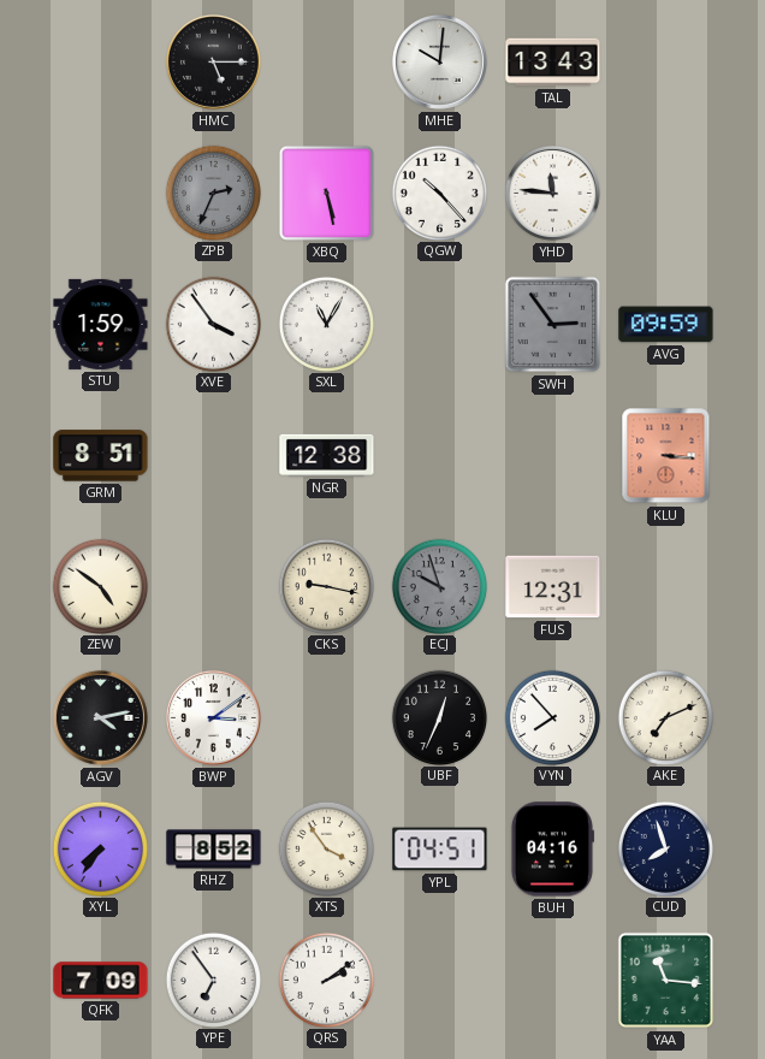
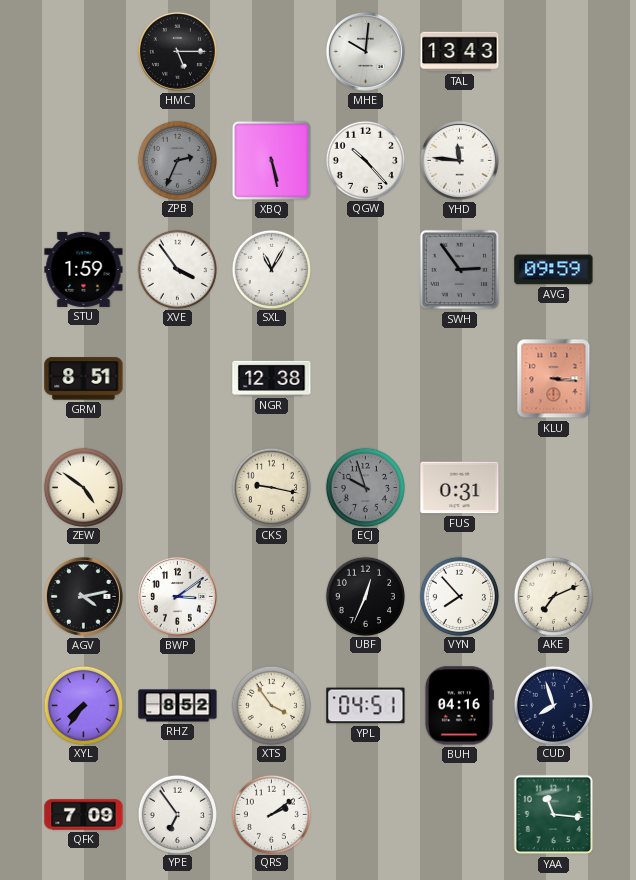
FUS: 12:31 -> 0:31 (460, 488)
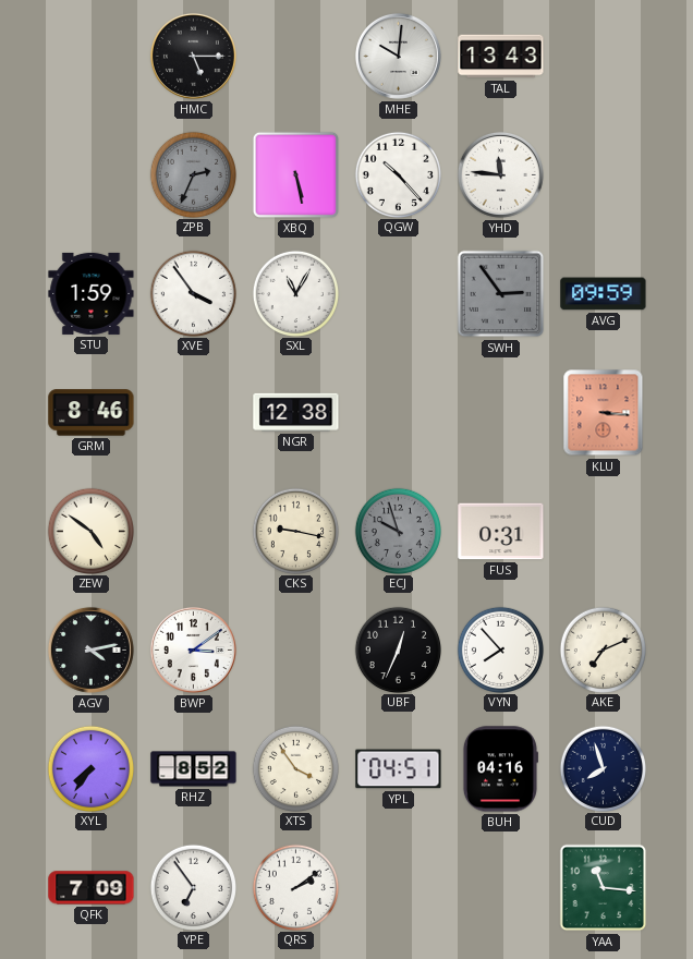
GRM: 8:51 -> 8:46 (92, 413)
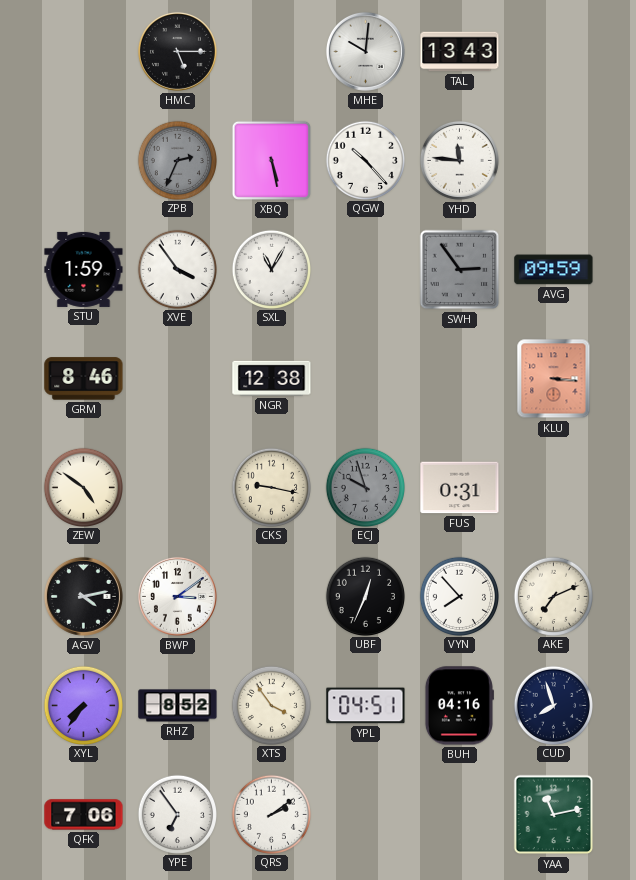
QFK: 7:09 -> 7:06 (84, 815)
YAA: 11:16 -> 11:13 (554, 815)
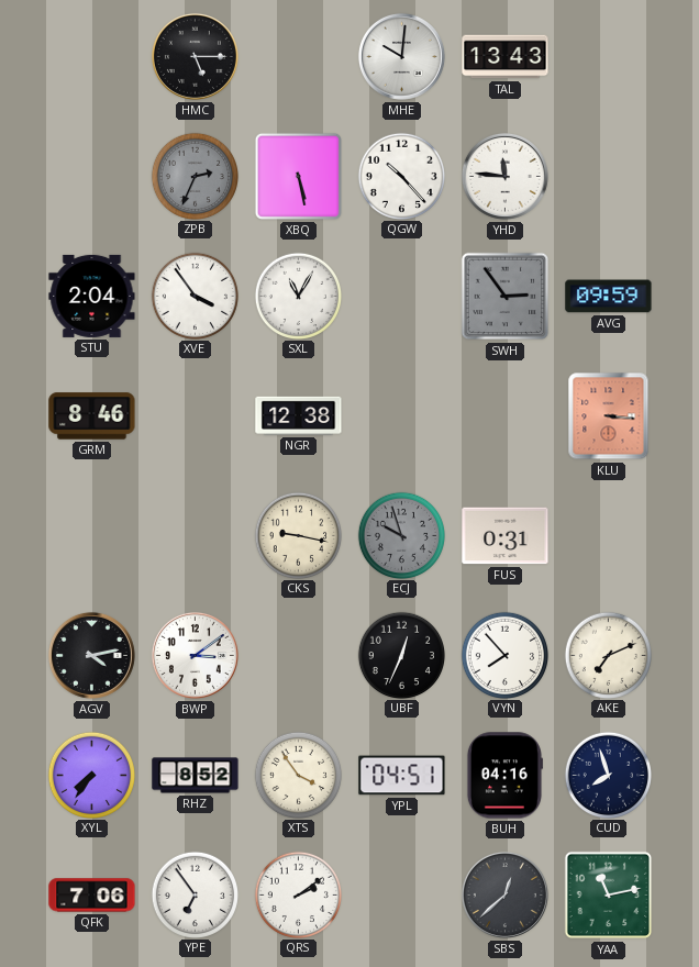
STU: 1:59 -> 2:04 (92, 296)
ZEW: 4:51 -> none (83, 487)
SBS: none -> 12:38 (504, 894)
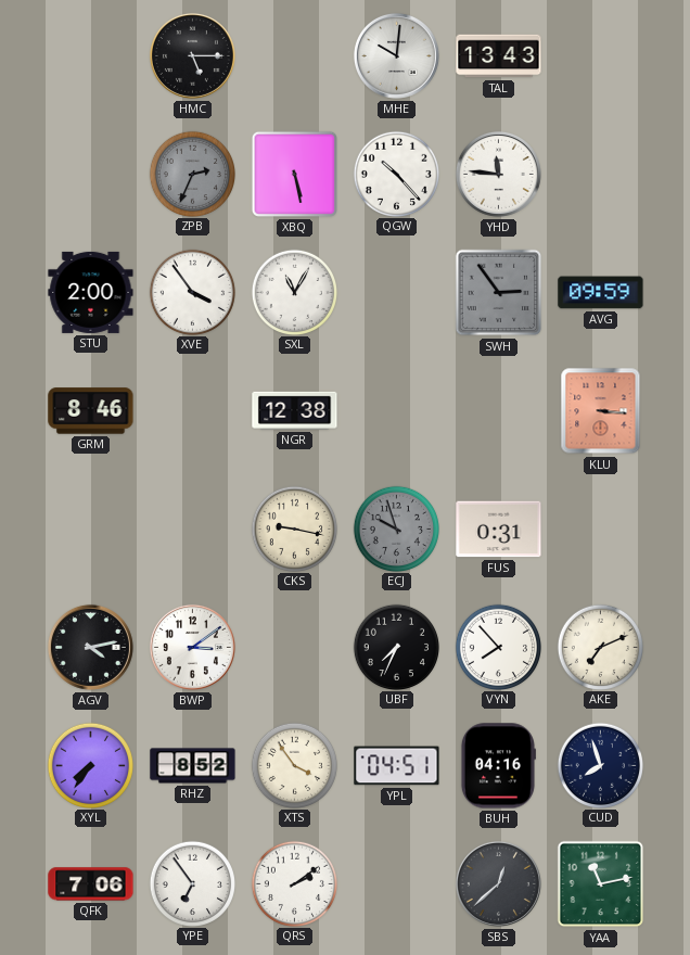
STU: 2:04 -> 2:00 (91, 292)
UBF: 12:34 -> 7:34 (396, 647)
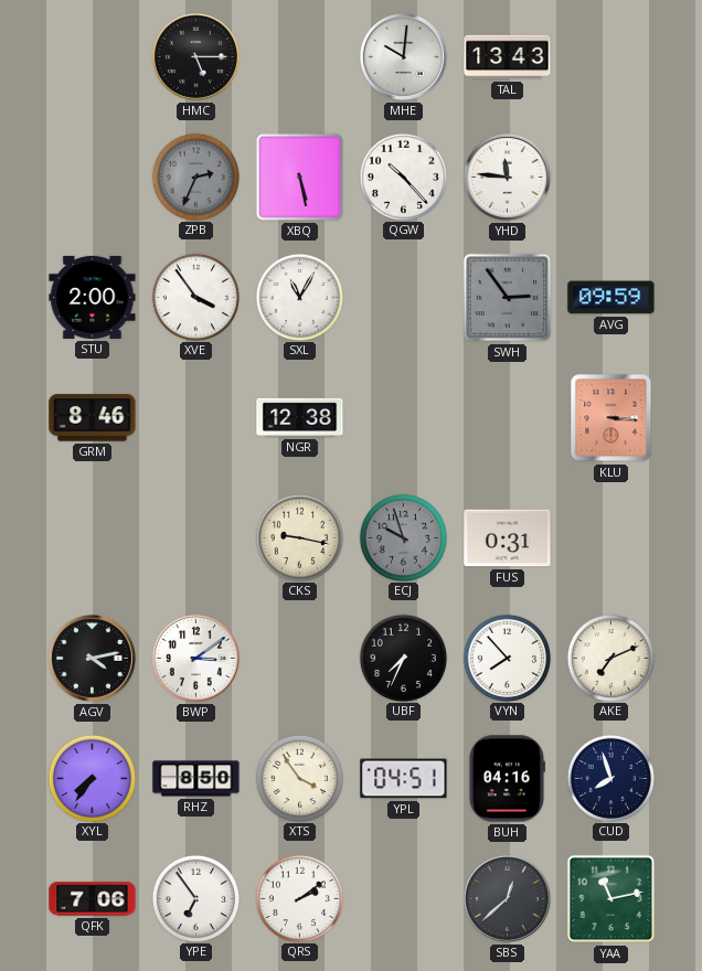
RHZ: 8:52 -> 8:50 (196, 779)
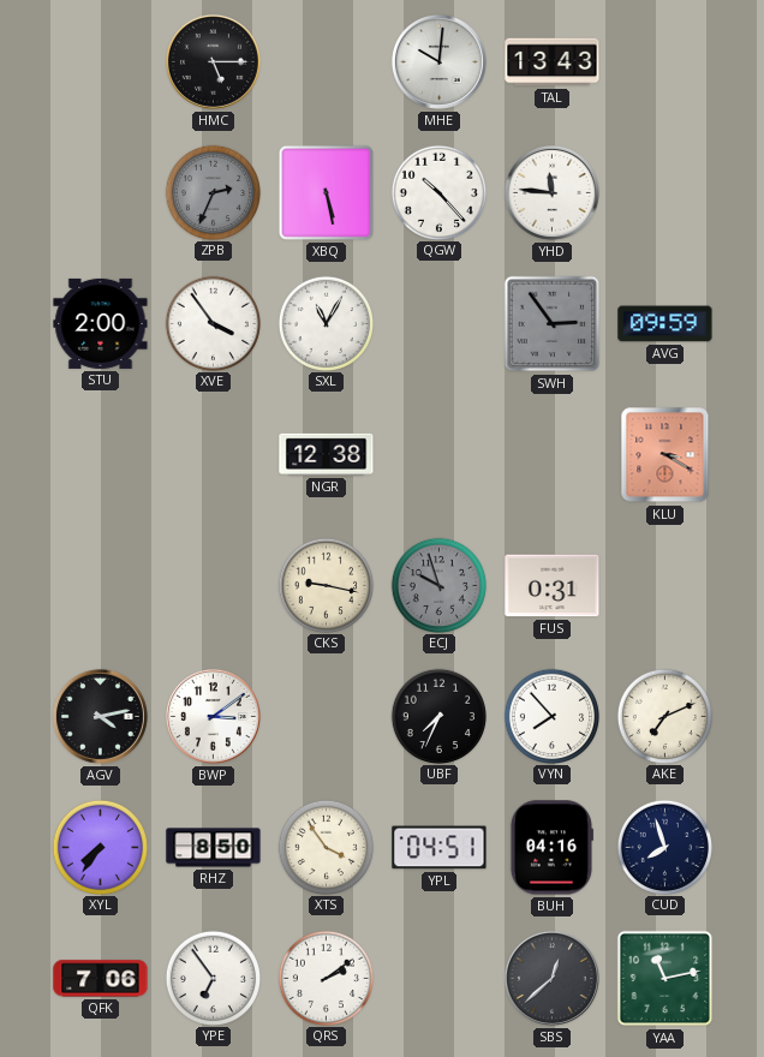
GRM: 8:46 -> none (93, 418)
KLU: 3:16 -> 3:20 (665, 455)
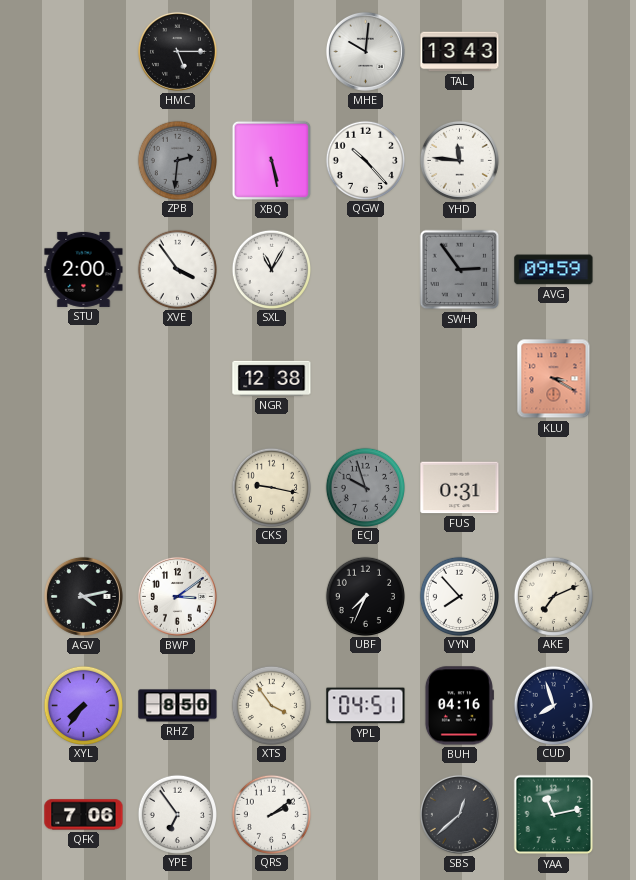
ZPB: 2:34 -> 2:31 (177, 160)
